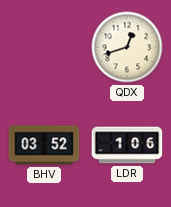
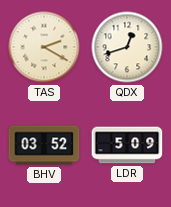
TAS: none -> 2:20 (44, 47)
LDR: 1:06 -> 5:09 (127, 145)
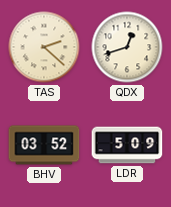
TAS: 2:20 -> 2:22 (44, 47)
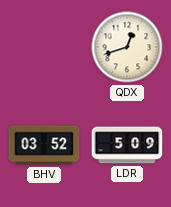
TAS: 2:22 -> none (44, 47)
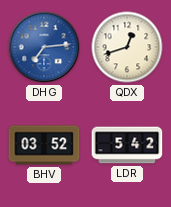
DHG: none -> 7:14 (44, 47)
LDR: 5:09 -> 5:42 (127, 145)
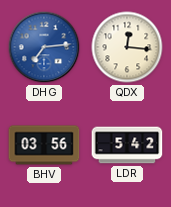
QDX: 12:42 -> 12:16 (127, 47)
BHV: 03:52 -> 03:56 (44, 145)
